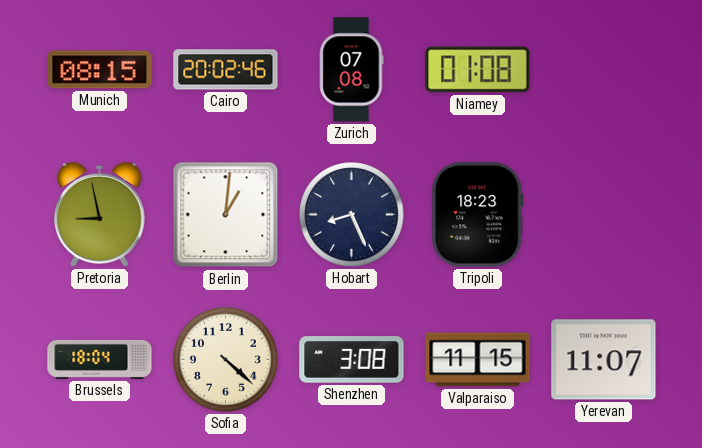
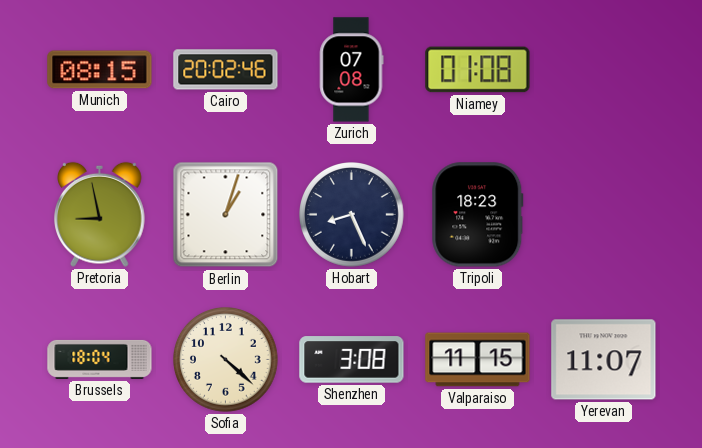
Berlin: 1:01 -> 1:03 (226, 215)
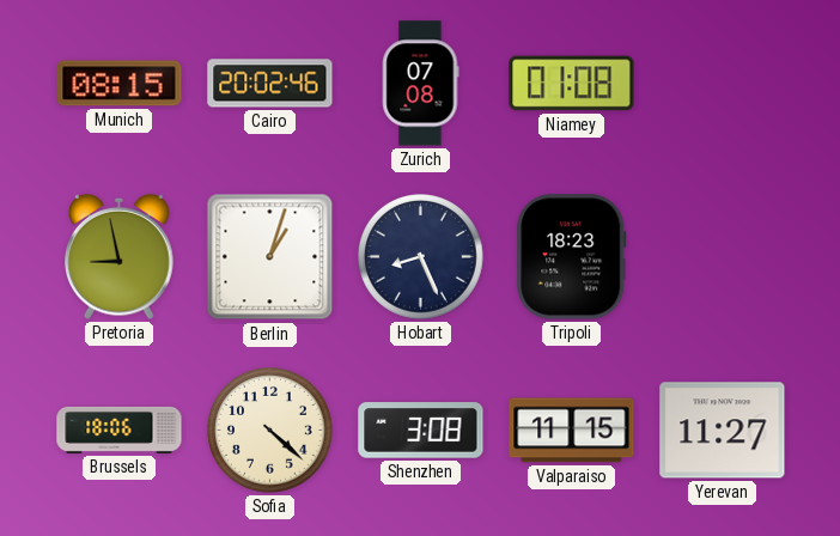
Brussels: 18:04 -> 18:06 (120, 430)
Yerevan: 11:07 -> 11:27 (723, 431)
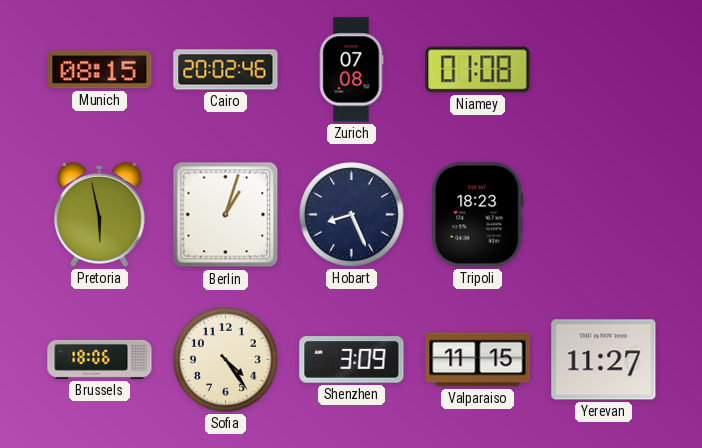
Pretoria: 8:58 -> 5:58 (100, 214)
Sofia: 4:22 -> 4:24 (226, 360)
Shenzhen: 3:08 -> 3:09 (352, 360)
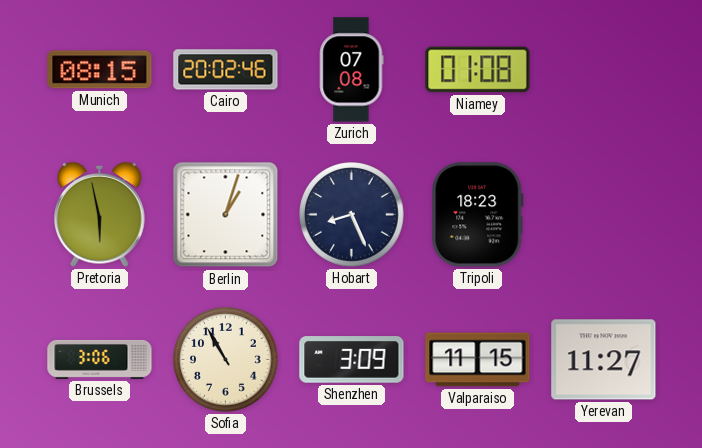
Brussels: 18:06 -> 3:06 (100, 359)
Sofia: 4:24 -> 10:55 (226, 360)
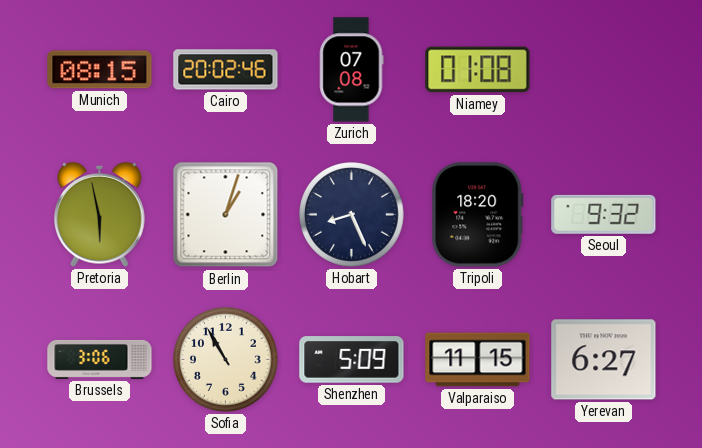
Tripoli: 18:23 -> 18:20 (478, 215)
Seoul: none -> 9:32 (604, 214)
Shenzhen: 3:09 -> 5:09 (352, 360)
Yerevan: 11:27 -> 6:27 (604, 360)
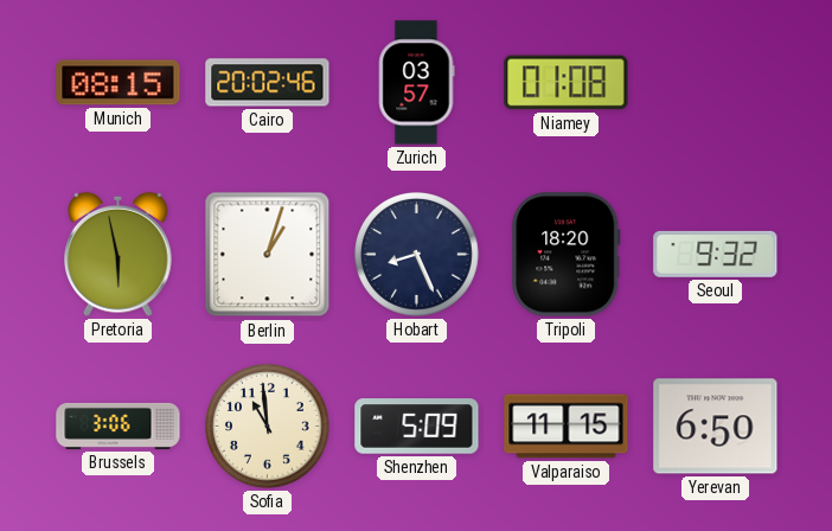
Zurich: 07:08 -> 03:57 (416, 83)
Sofia: 10:55 -> 10:59 (268, 427)
Yerevan: 6:27 -> 6:50 (716, 427)
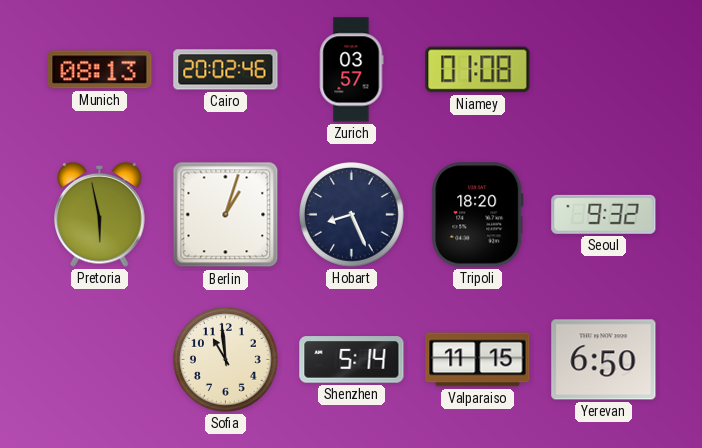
Munich: 08:15 -> 08:13 (100, 70)
Brussels: 3:06 -> none (119, 426)
Shenzhen: 5:09 -> 5:14 (352, 360)
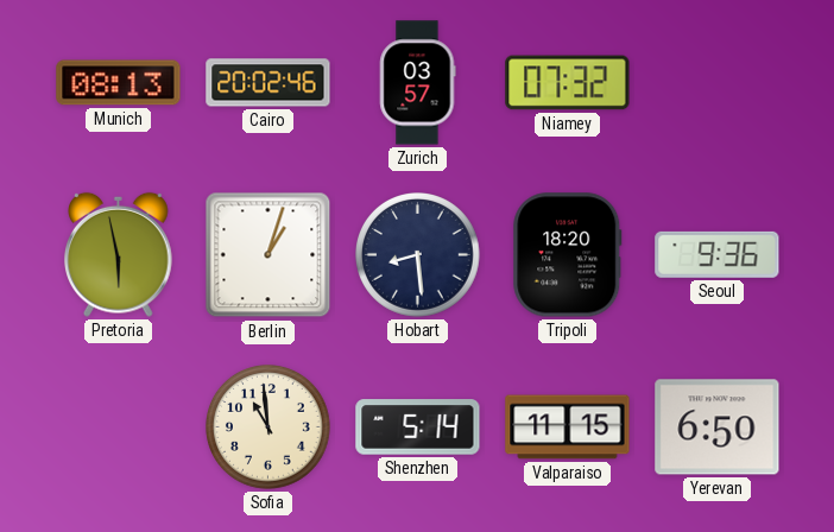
Niamey: 01:08 -> 07:32 (568, 83)
Hobart: 8:26 -> 8:29 (418, 255)
Seoul: 9:32 -> 9:36 (718, 254)
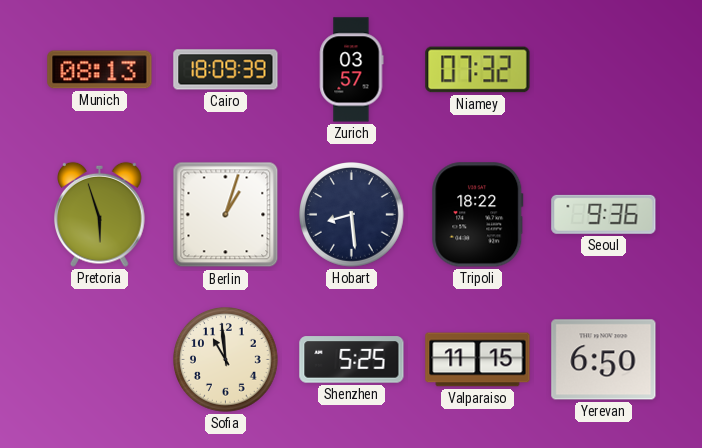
Cairo: 20:02 -> 18:09 (226, 70)
Pretoria: 5:58 -> 5:57 (100, 214)
Tripoli: 18:20 -> 18:22 (478, 215)
Shenzhen: 5:14 -> 5:25 (352, 360)
